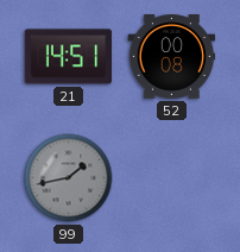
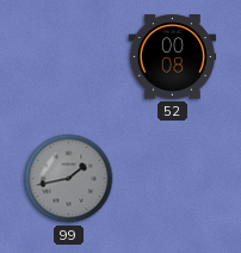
21: 14:51 -> none (69, 57)
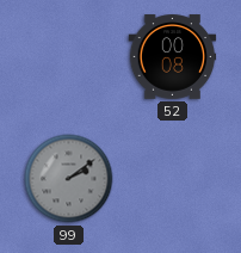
99: 1:43 -> 2:09 (69, 179)
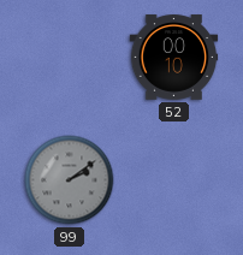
52: 00:08 -> 00:10 (174, 58)
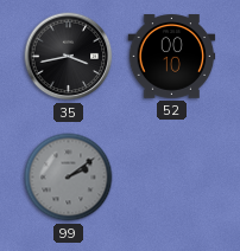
35: none -> 3:43 (69, 57)
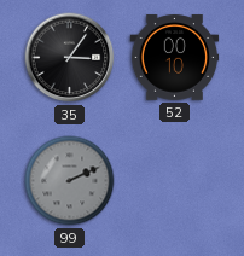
35: 3:43 -> 3:06 (70, 58)
99: 2:09 -> 2:11 (70, 181)
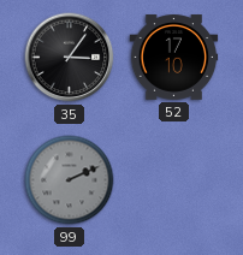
52: 00:10 -> 17:10 (174, 58)
